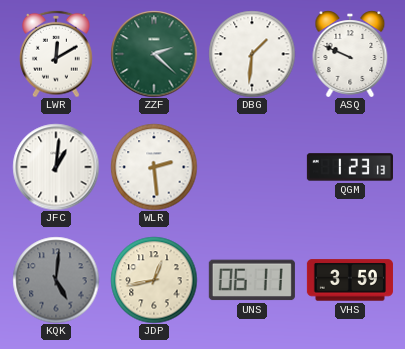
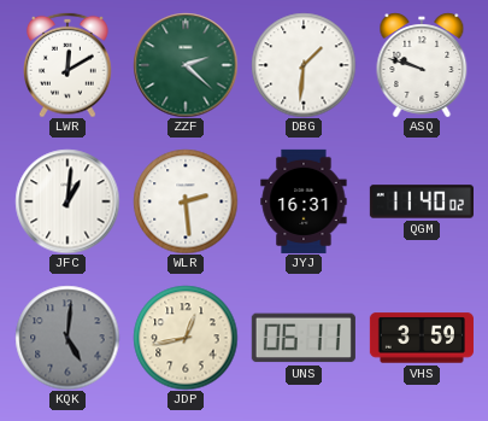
ASQ: 9:49 -> 9:48 (422, 65)
JYJ: none -> 16:31 (304, 201)
QGM: 1:23 -> 11:40 (422, 201)
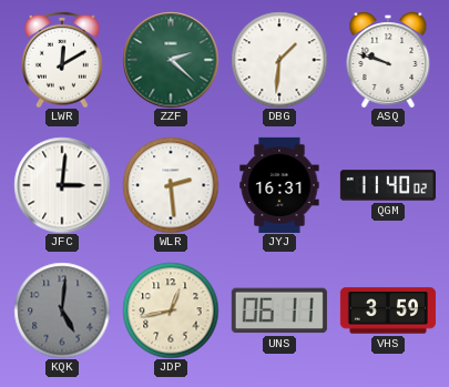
JFC: 1:01 -> 3:01 (62, 185)
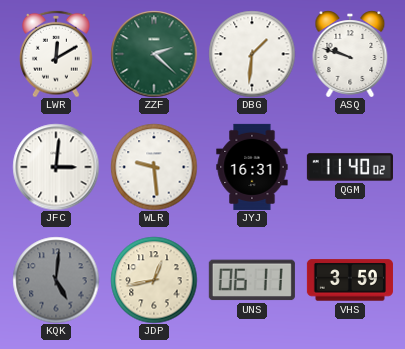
WLR: 2:29 -> 9:29 (154, 167)
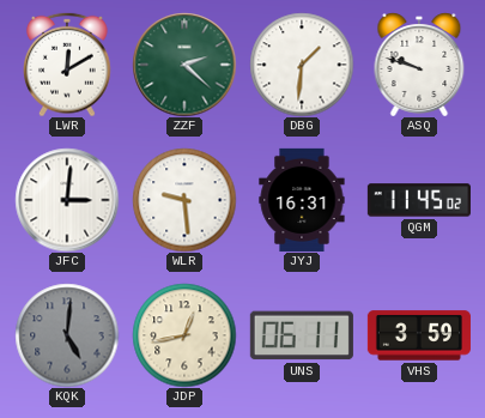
QGM: 11:40 -> 11:45 (419, 200)
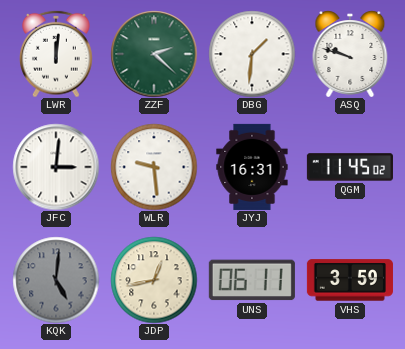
LWR: 12:10 -> 12:01 (57, 54)
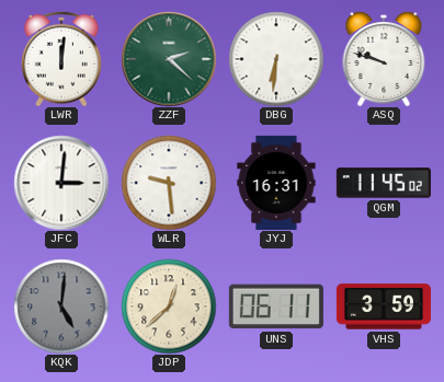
DBG: 1:31 -> 6:31 (276, 59)
JDP: 12:43 -> 12:38 (169, 306)
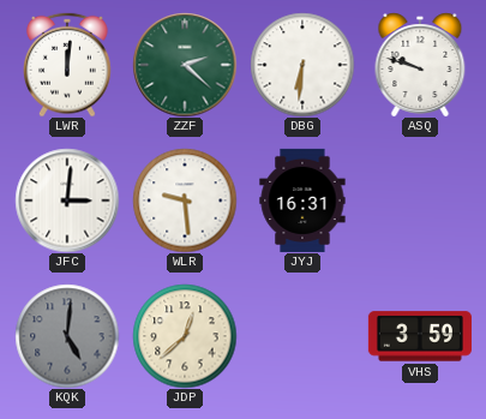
QGM: 11:45 -> none (384, 183)
UNS: 06:11 -> none (276, 306)
